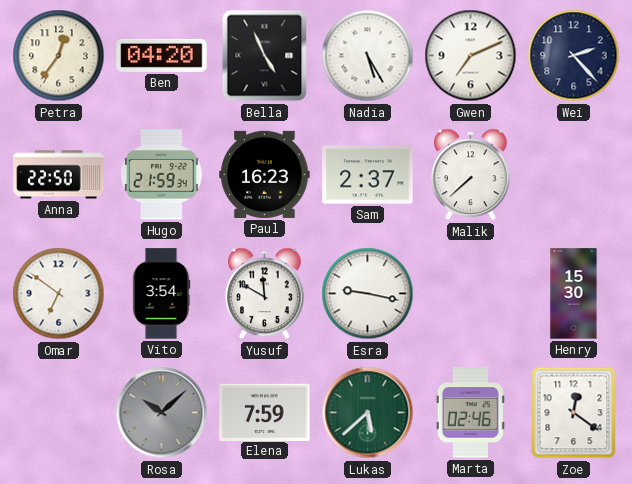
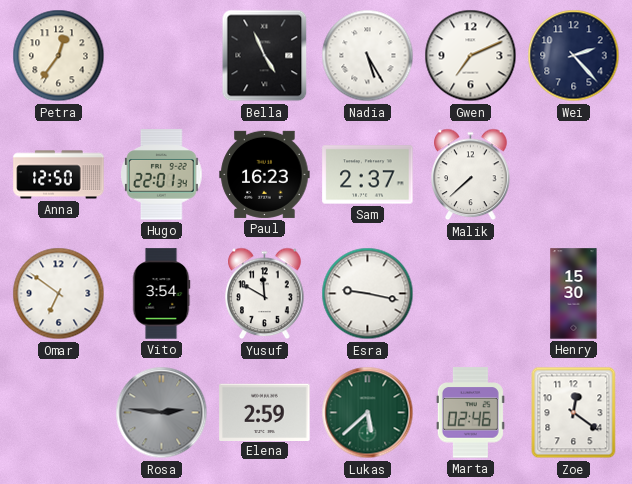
Ben: 04:20 -> none (162, 55)
Anna: 22:50 -> 12:50 (59, 175)
Hugo: 21:59 -> 22:01 (162, 175)
Rosa: 10:08 -> 2:46 (162, 413)
Elena: 7:59 -> 2:59 (265, 412)
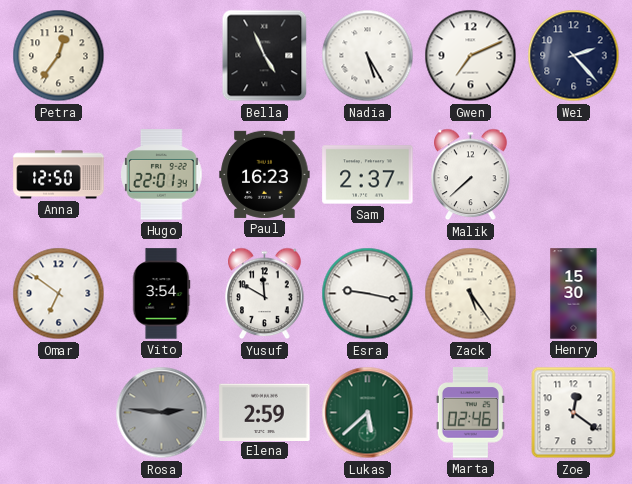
Zack: none -> 5:24 (471, 294)
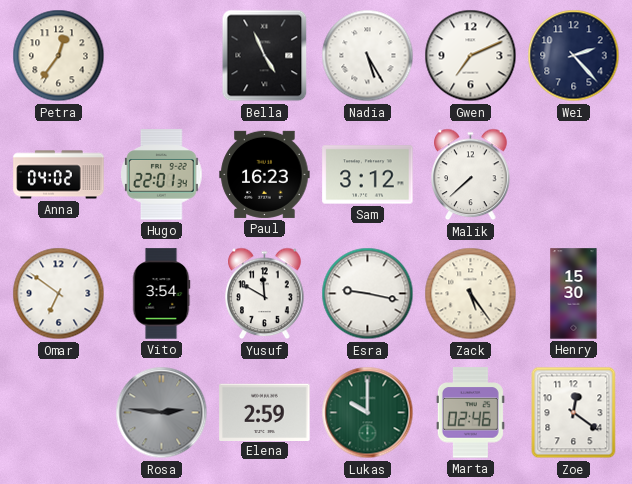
Anna: 12:50 -> 04:02 (59, 175)
Sam: 2:37 -> 3:12 (368, 175)
Lukas: 5:38 -> 10:00 (368, 413)
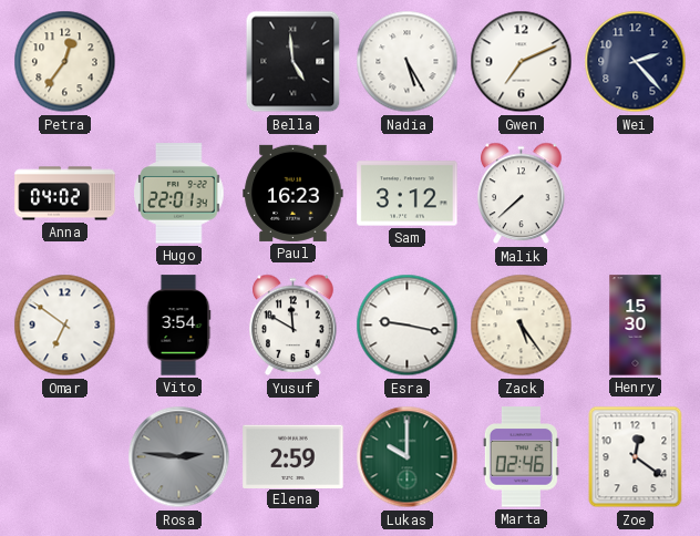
Bella: 4:56 -> 4:59 (294, 62)
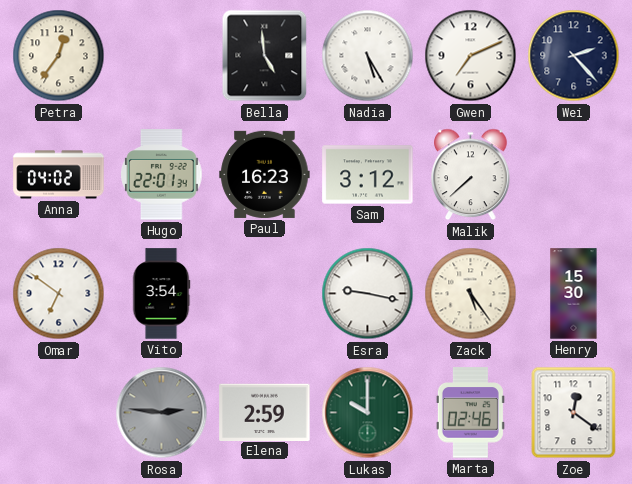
Yusuf: 11:50 -> none (294, 326)
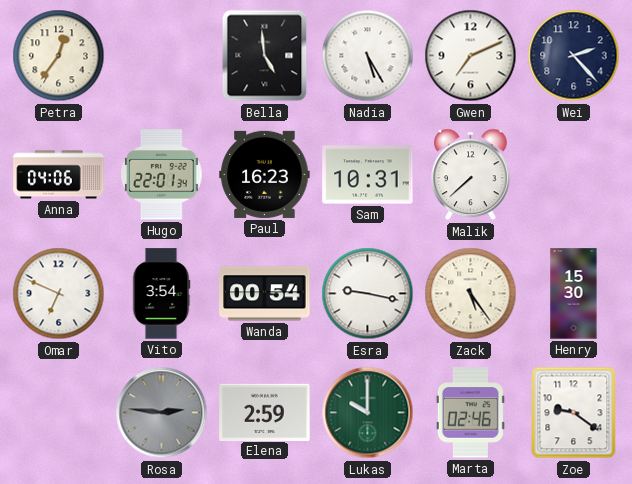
Anna: 04:02 -> 04:06 (59, 175)
Sam: 3:12 -> 10:31 (368, 175)
Omar: 6:51 -> 6:49 (59, 294)
Wanda: none -> 00:54 (265, 294)
Zoe: 12:21 -> 9:21 (574, 413)
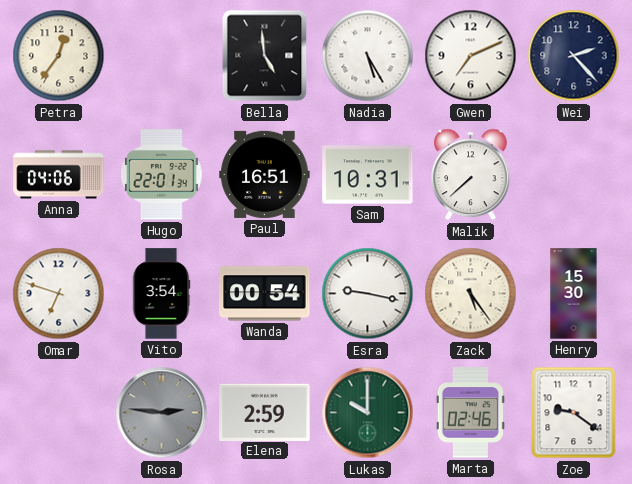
Paul: 16:23 -> 16:51 (265, 174)
Omar: 6:49 -> 6:48 (59, 294)
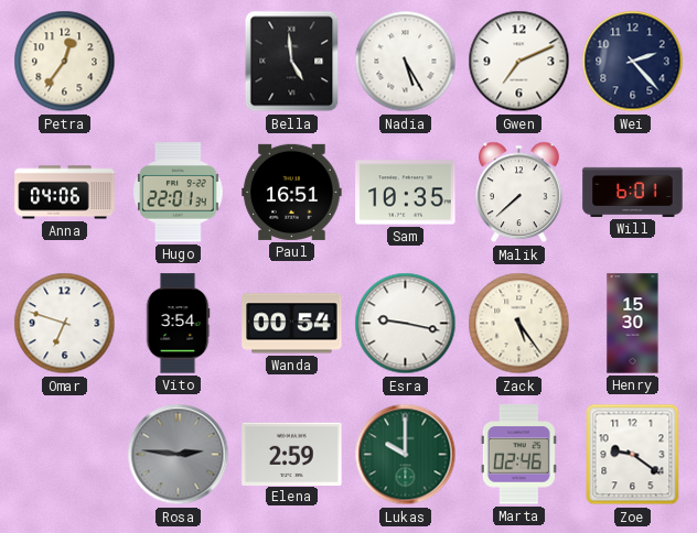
Sam: 10:31 -> 10:35 (406, 193)
Will: none -> 6:01 (633, 192)
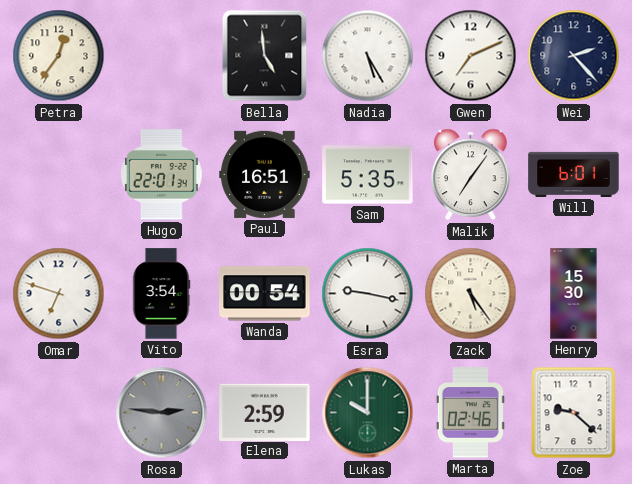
Anna: 04:06 -> none (65, 193)
Sam: 10:35 -> 5:35 (368, 175)
Malik: 7:38 -> 7:06 (471, 175)
Zoe: 9:21 -> 9:22 (574, 413)
